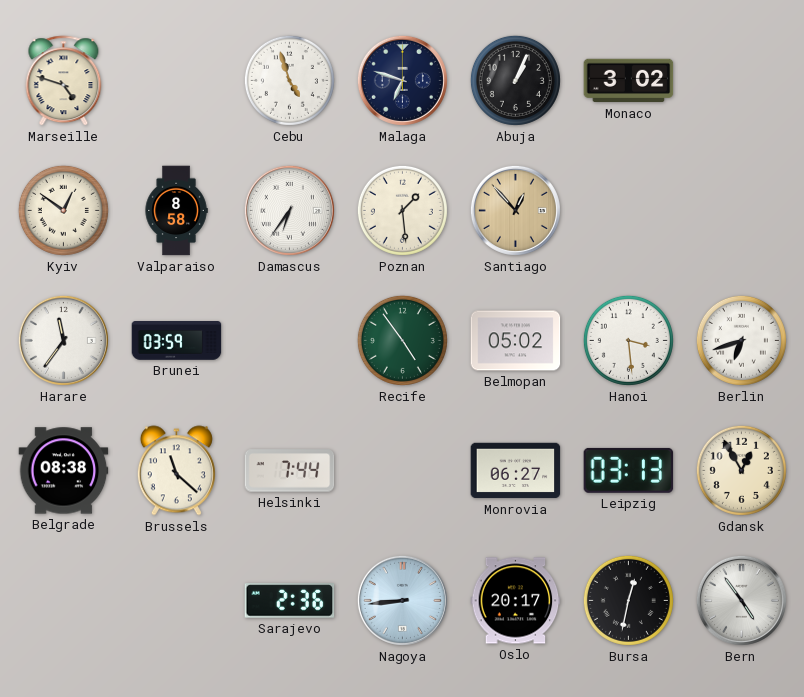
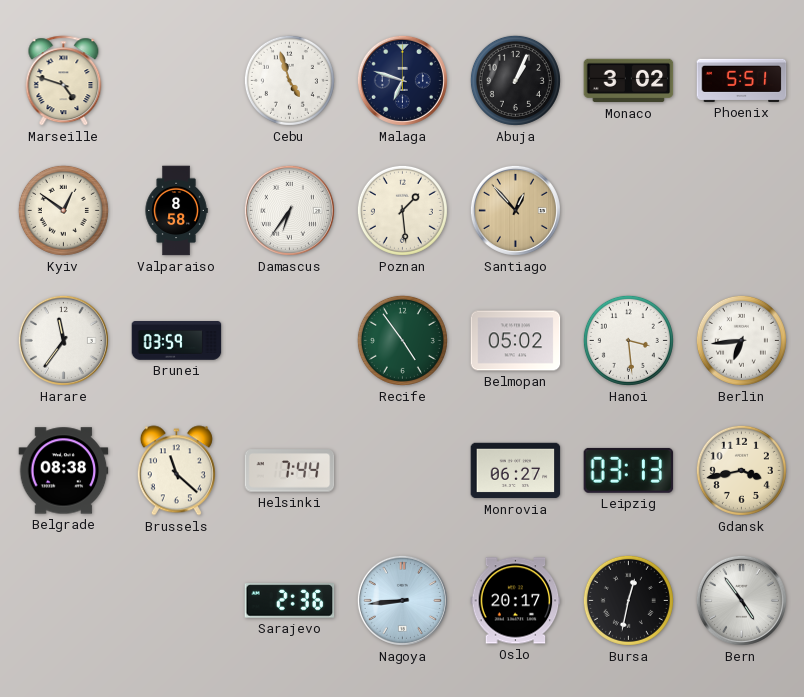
Phoenix: none -> 5:51 (742, 80)
Berlin: 6:42 -> 6:44 (741, 340)
Gdansk: 12:55 -> 3:43 (741, 470)
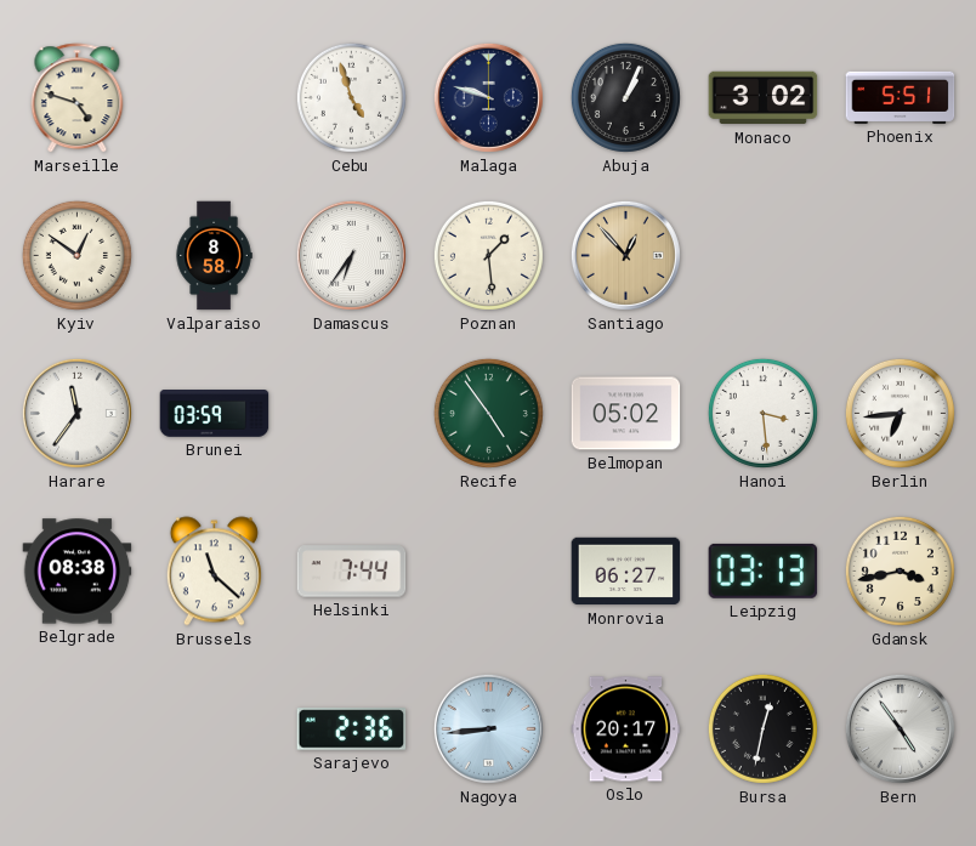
Malaga: 6:48 -> 9:48 (488, 97)
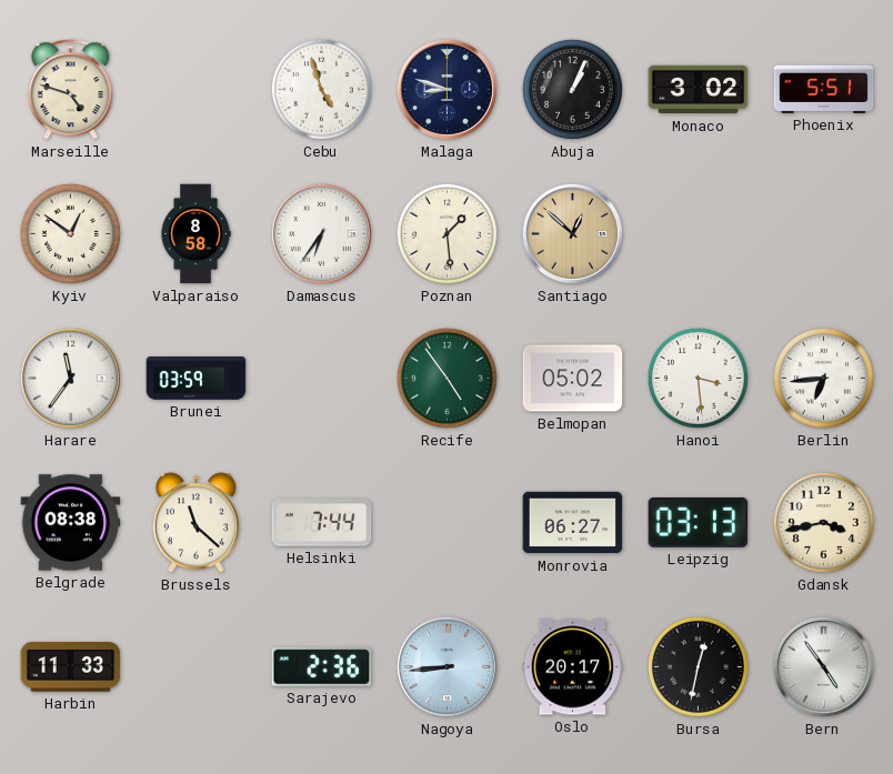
Malaga: 9:48 -> 8:48 (446, 89)
Santiago: 12:53 -> 12:52 (572, 233)
Harbin: none -> 11:33 (71, 667)
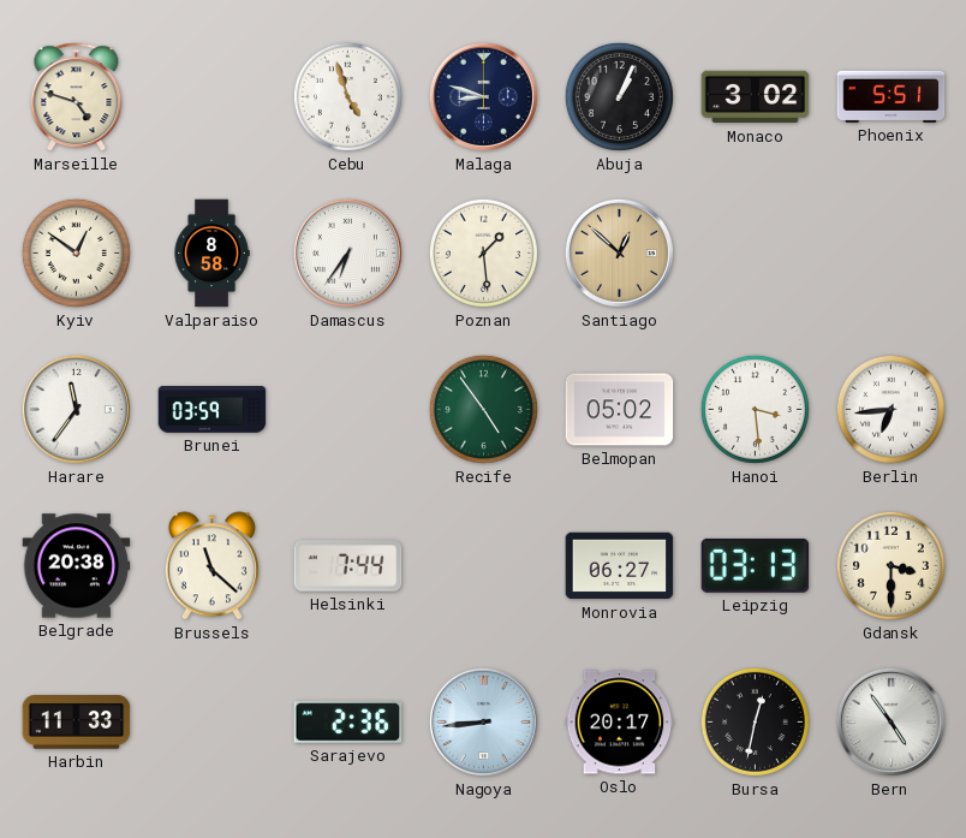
Belgrade: 08:38 -> 20:38 (77, 566)
Gdansk: 3:43 -> 3:30 (890, 565)
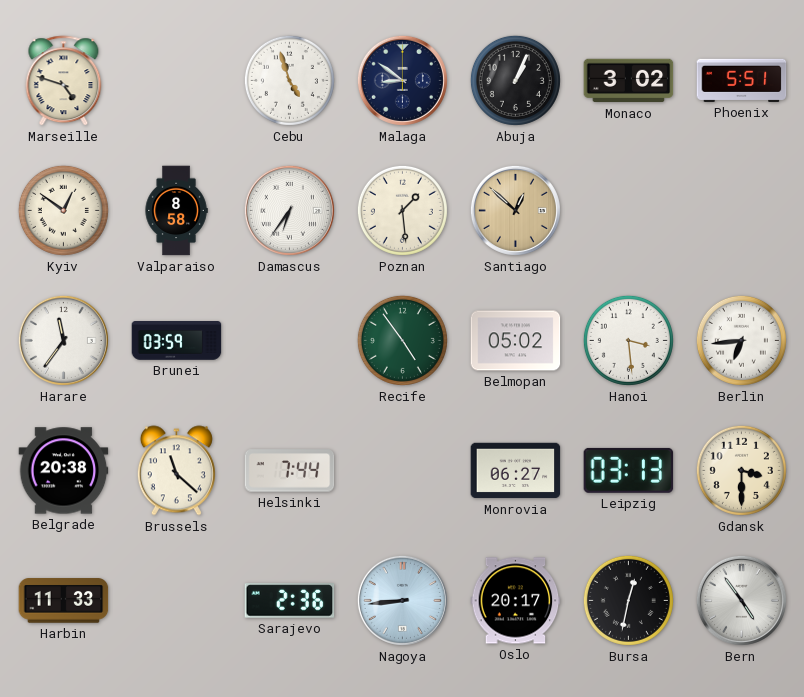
Malaga: 8:48 -> 8:51 (402, 80)
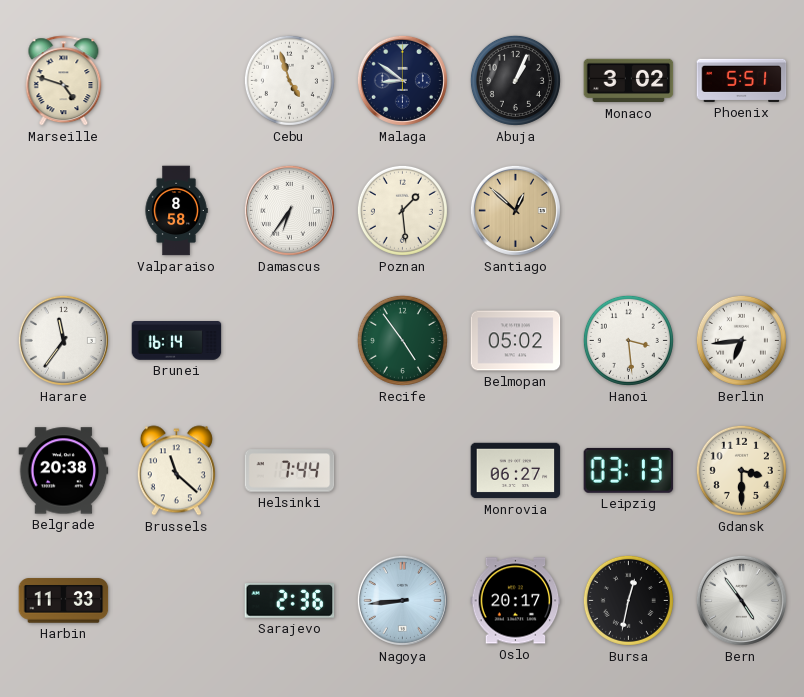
Kyiv: 12:51 -> none (63, 210)
Brunei: 03:59 -> 16:14 (177, 341)
